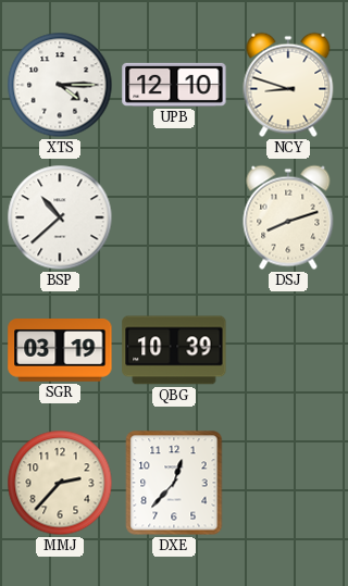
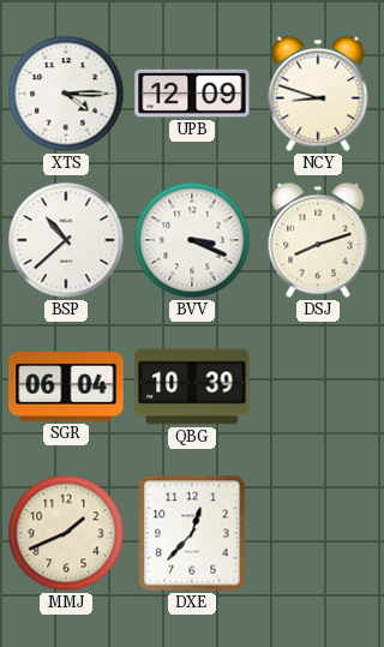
UPB: 12:10 -> 12:09 (192, 94)
BVV: none -> 3:19 (192, 240)
SGR: 03:19 -> 06:04 (66, 388)
MMJ: 2:37 -> 1:41 (66, 533)
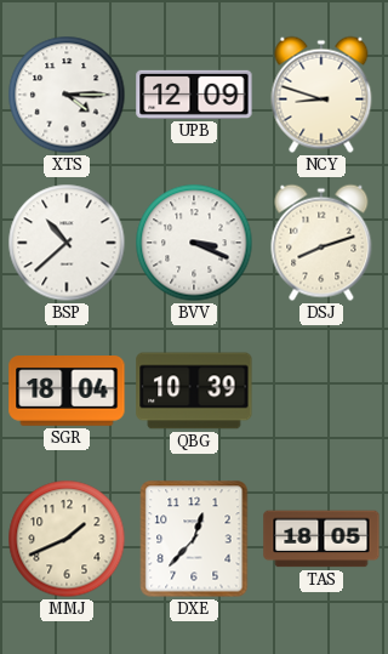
SGR: 06:04 -> 18:04 (67, 392)
TAS: none -> 18:05 (321, 539)
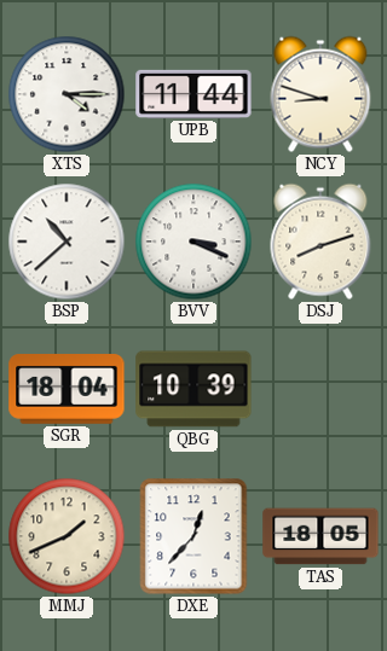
UPB: 12:09 -> 11:44 (193, 94)
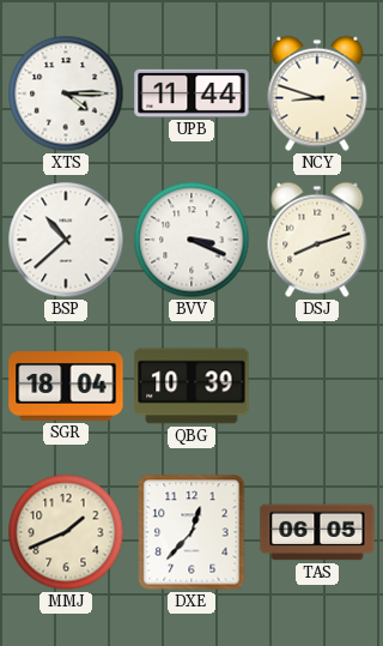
TAS: 18:05 -> 06:05 (317, 532)
